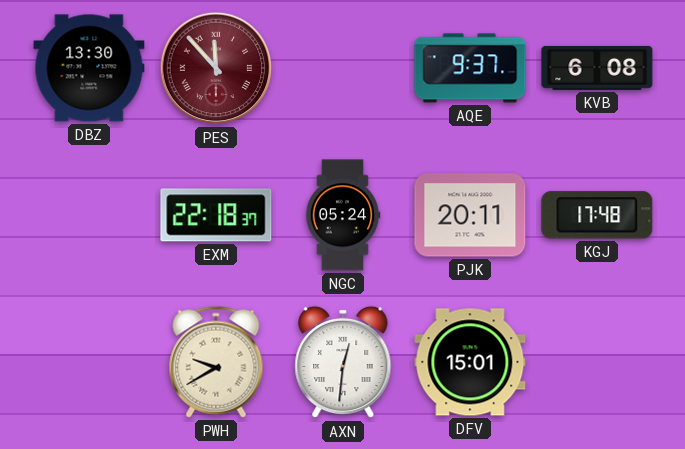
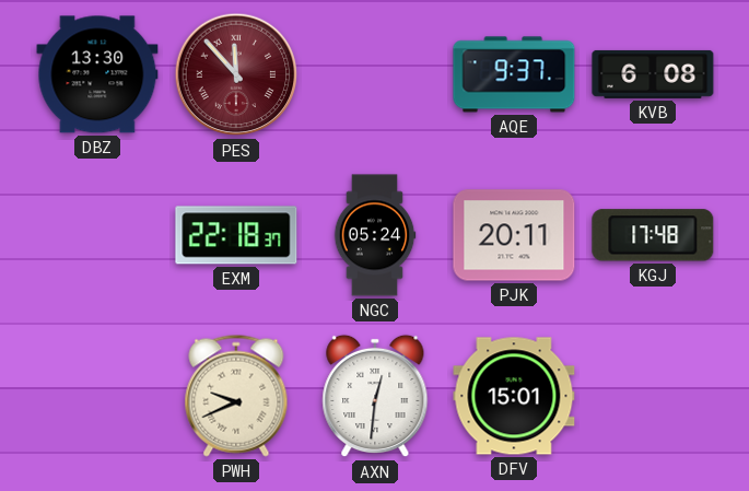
PWH: 9:40 -> 9:41 (236, 396)
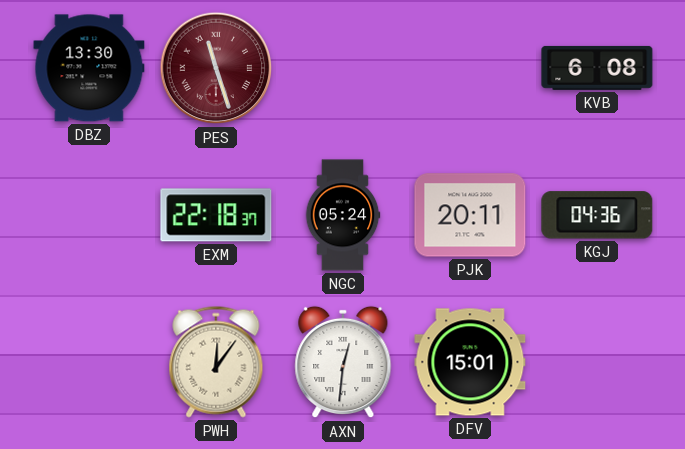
PES: 11:53 -> 11:27 (216, 68)
AQE: 9:37 -> none (514, 74)
KGJ: 17:48 -> 04:36 (597, 215)
PWH: 9:41 -> 12:06 (216, 362)
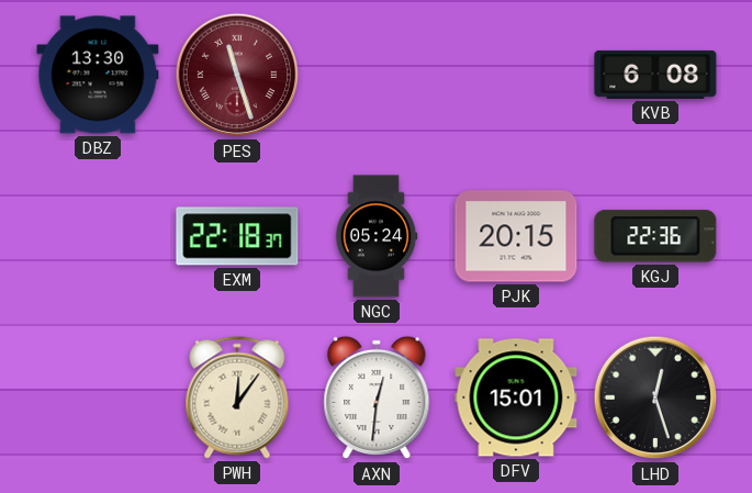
PJK: 20:11 -> 20:15 (516, 236)
KGJ: 04:36 -> 22:36 (655, 236)
LHD: none -> 12:27 (655, 397)
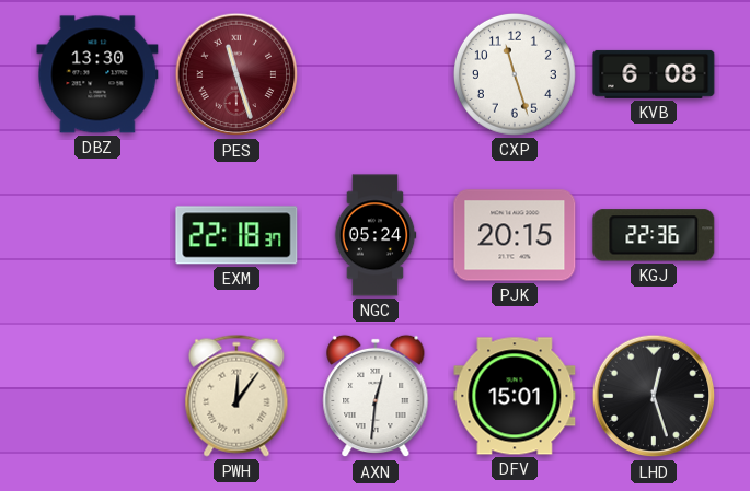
CXP: none -> 11:27 (515, 74)
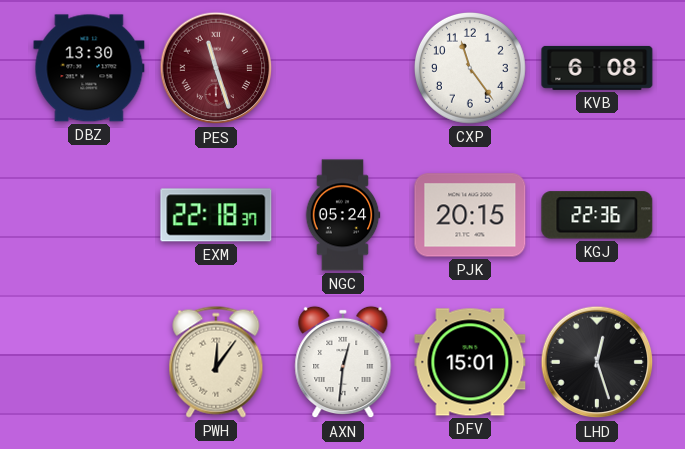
CXP: 11:27 -> 11:24 (470, 68)
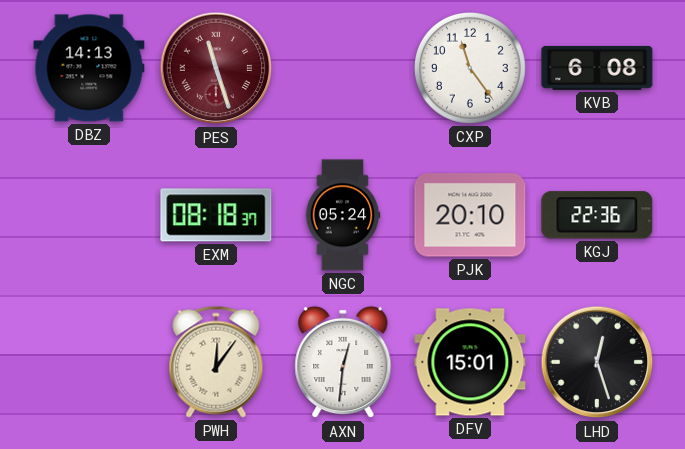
DBZ: 13:30 -> 14:13 (89, 68)
EXM: 22:18 -> 08:18 (216, 215)
PJK: 20:15 -> 20:10 (470, 215)
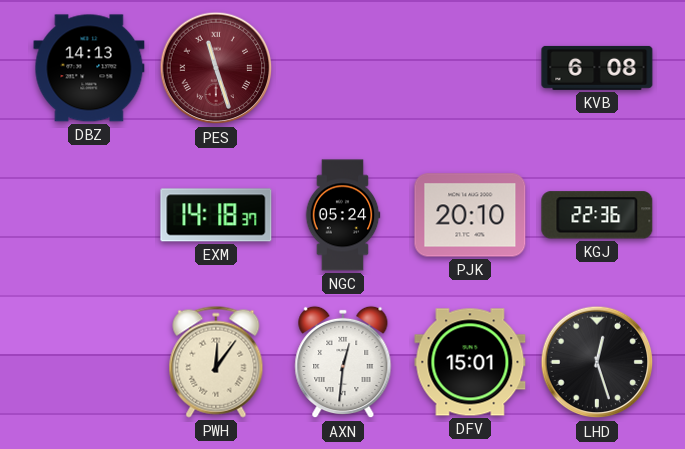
CXP: 11:24 -> none (470, 68)
EXM: 08:18 -> 14:18 (216, 215)
